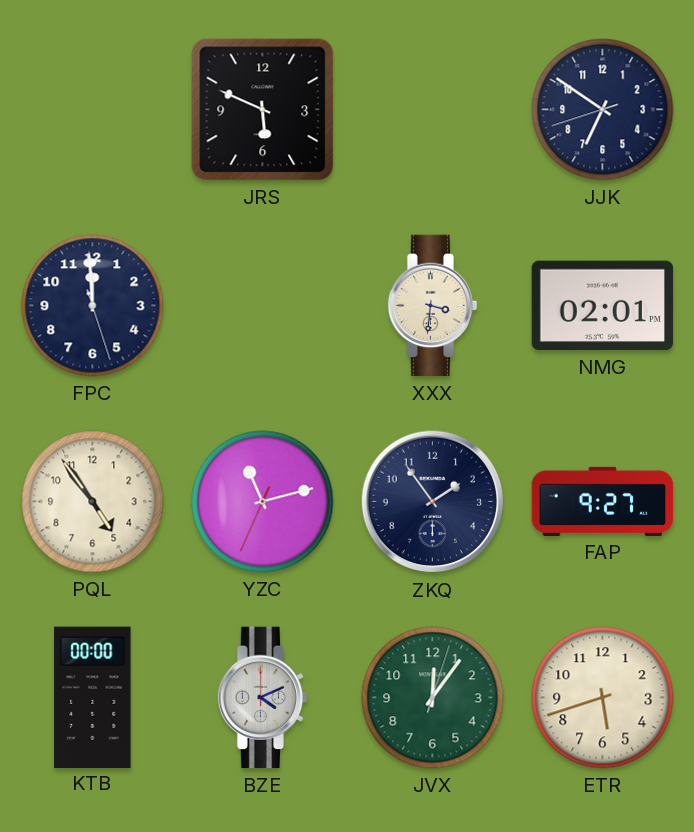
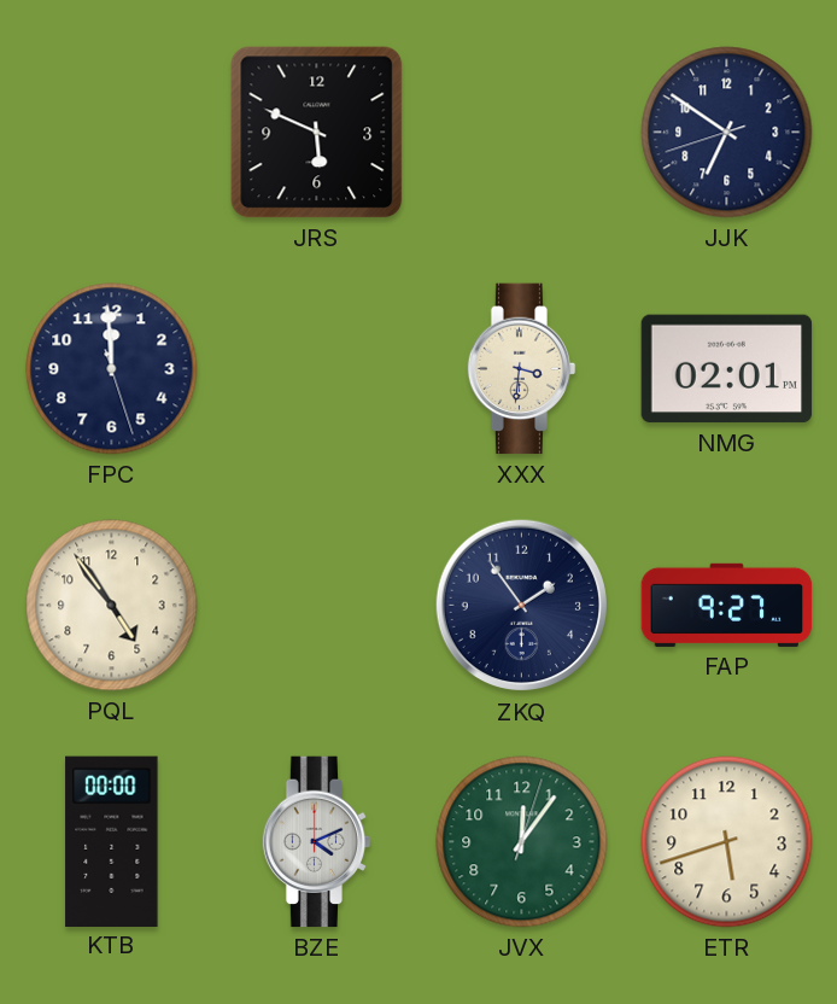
YZC: 11:12 -> none (263, 502)
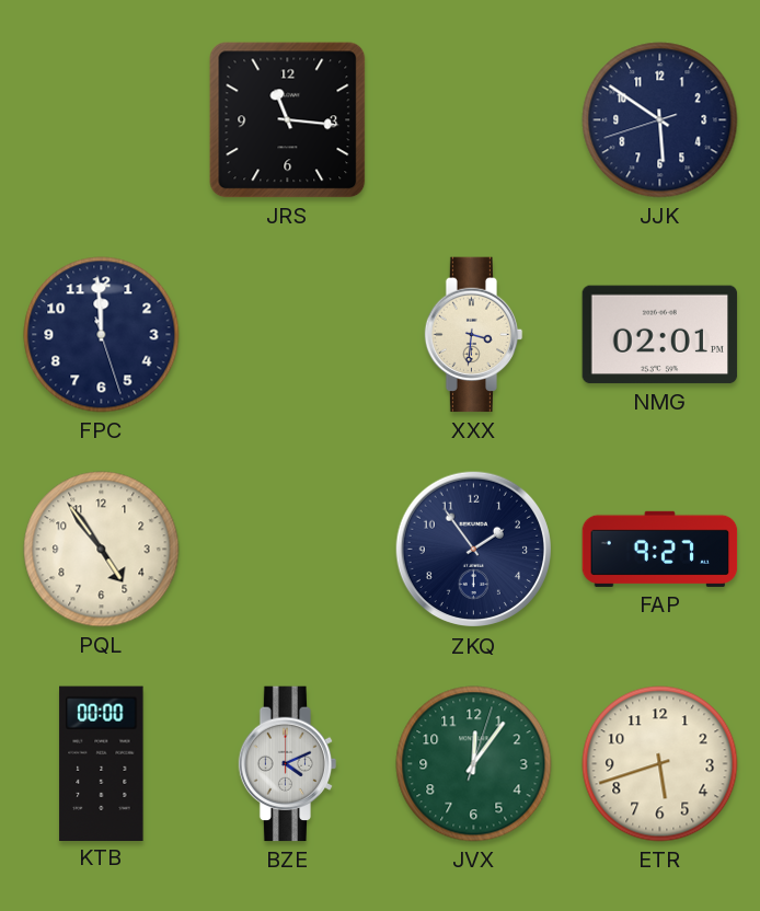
JRS: 5:49 -> 11:16 (288, 120)
JJK: 6:50 -> 5:50 (660, 120)
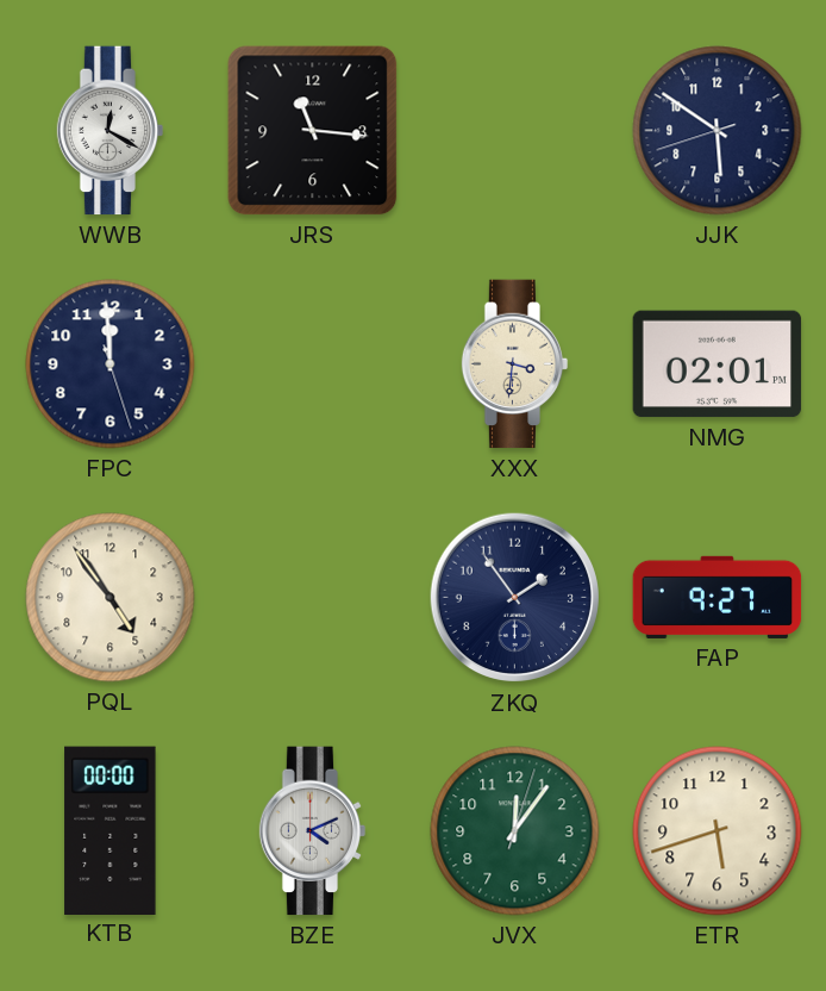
WWB: none -> 12:20 (111, 131)
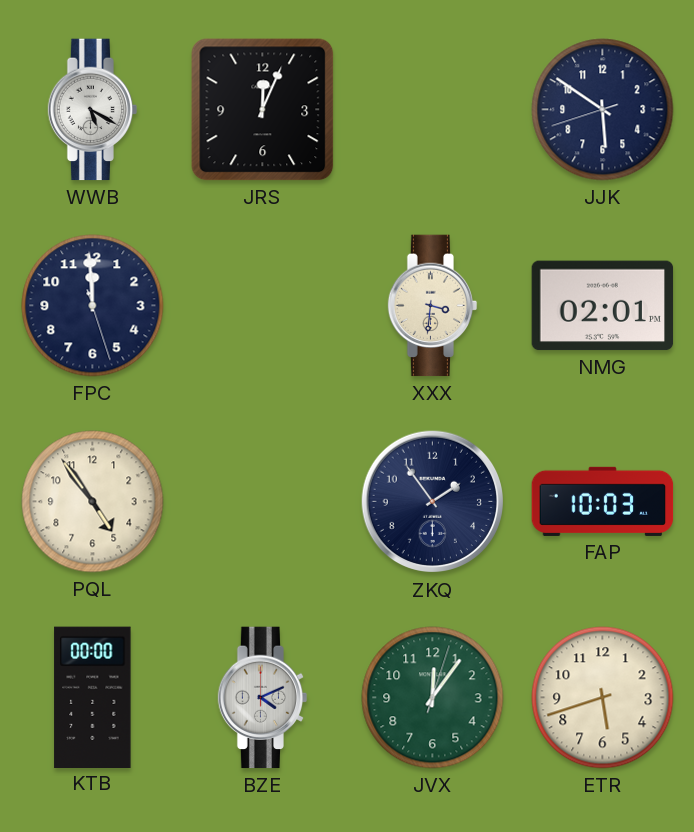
WWB: 12:20 -> 5:20 (93, 110)
JRS: 11:16 -> 12:04 (263, 110)
FAP: 9:27 -> 10:03 (603, 501)
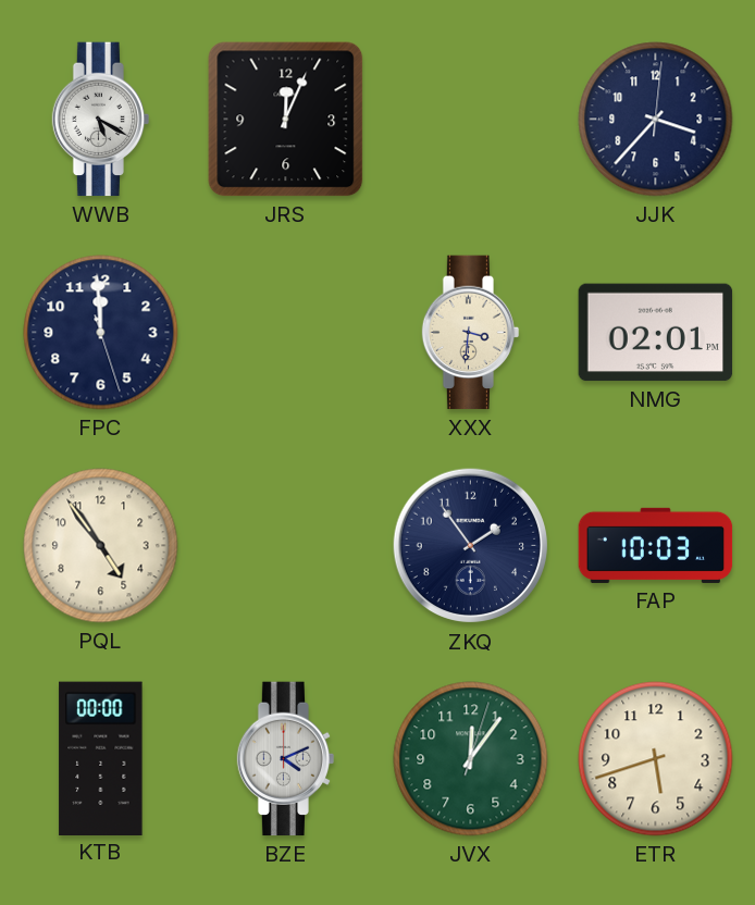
JJK: 5:50 -> 3:37 (656, 120)
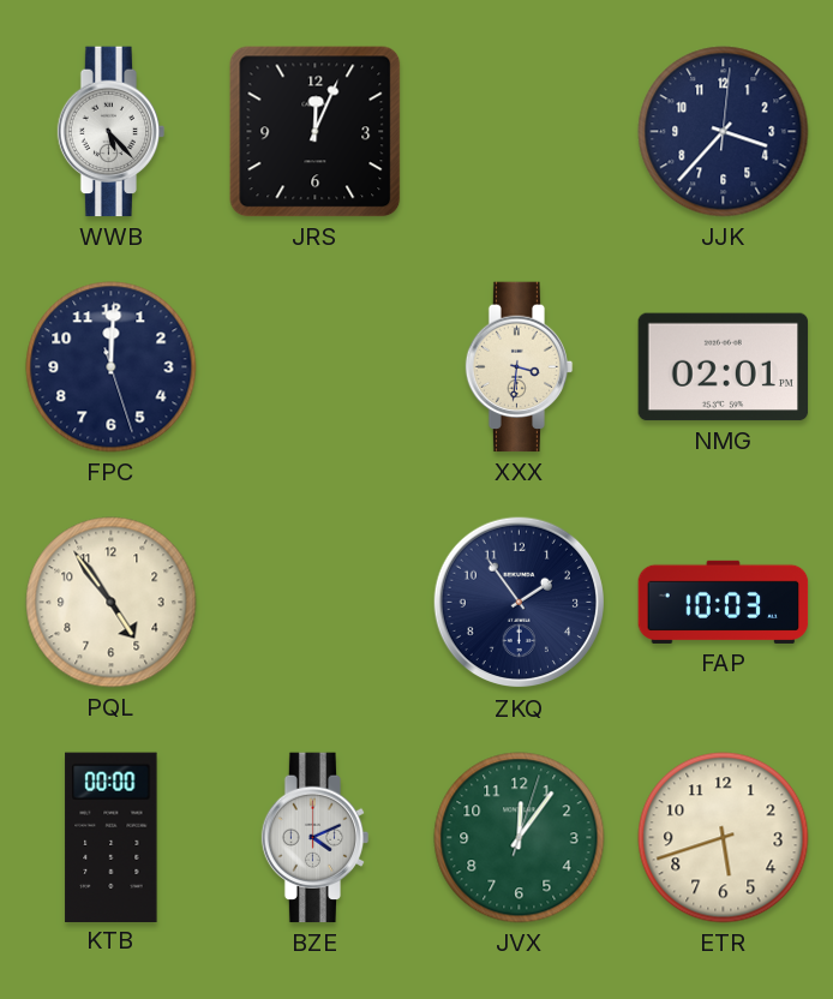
WWB: 5:20 -> 5:23 (112, 132)
FPC: 11:59 -> 12:00 (112, 367)
